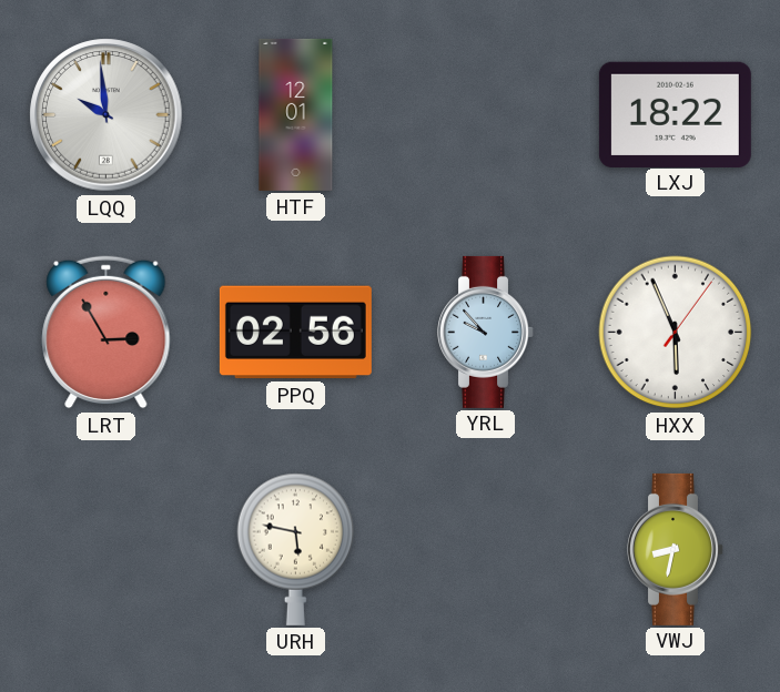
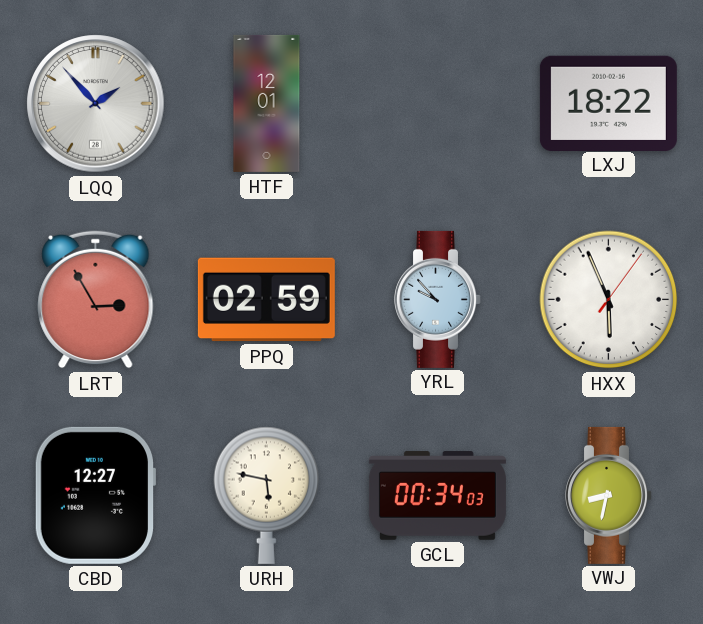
LQQ: 9:59 -> 1:53 (96, 104)
PPQ: 02:56 -> 02:59 (266, 300)
CBD: none -> 12:27 (94, 495)
GCL: none -> 00:34 (437, 496)
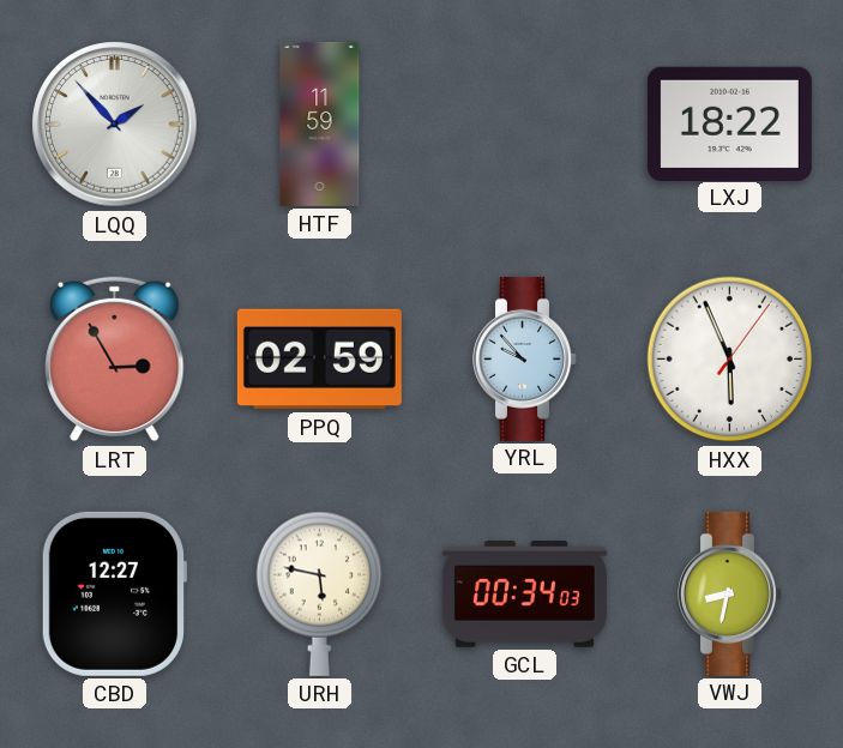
HTF: 12:01 -> 11:59 (320, 123)
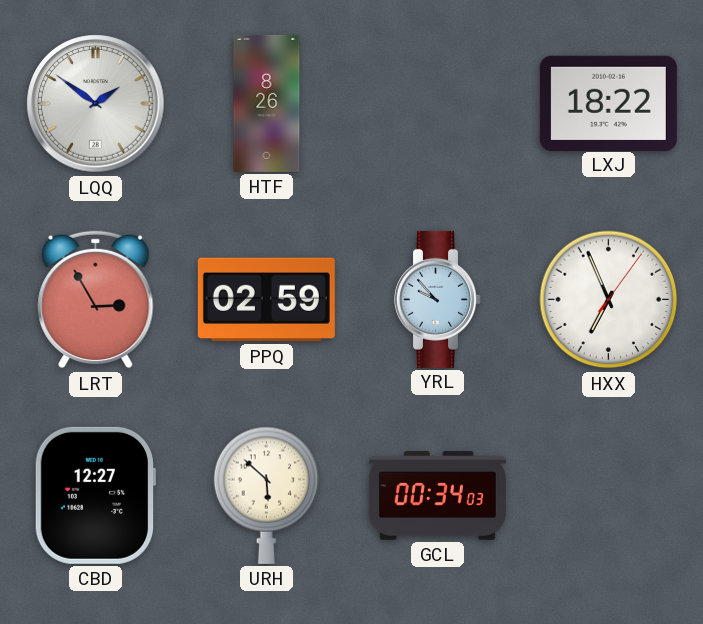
LQQ: 1:53 -> 1:51 (96, 104)
HTF: 11:59 -> 8:26 (267, 103)
HXX: 5:56 -> 6:56 (609, 300)
URH: 5:47 -> 5:52 (267, 495)
VWJ: 8:32 -> none (730, 593)
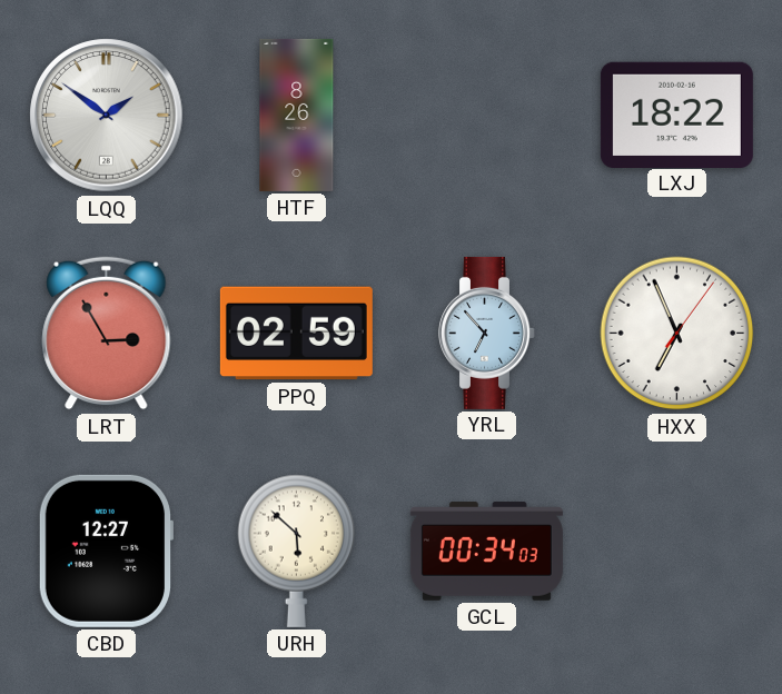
YRL: 9:53 -> 6:53 (487, 333)
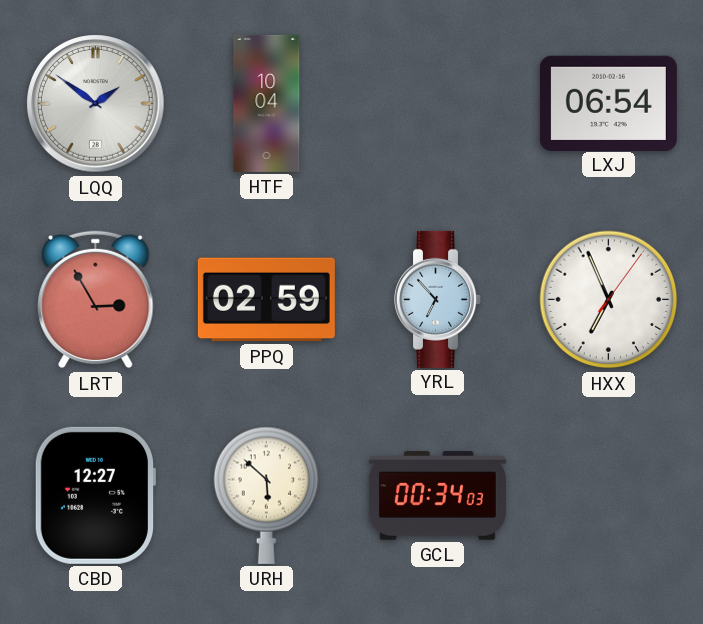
HTF: 8:26 -> 10:04 (267, 103)
LXJ: 18:22 -> 06:54 (608, 103)
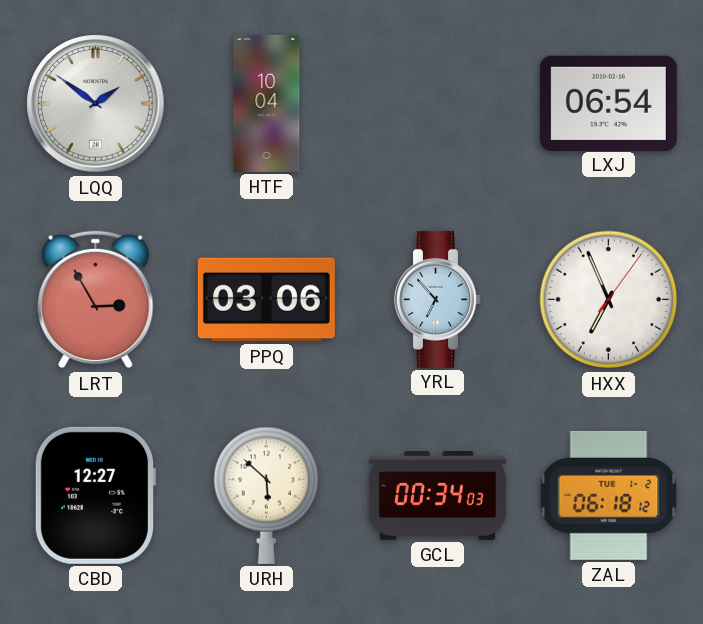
PPQ: 02:59 -> 03:06 (266, 300)
ZAL: none -> 06:18 (609, 495)
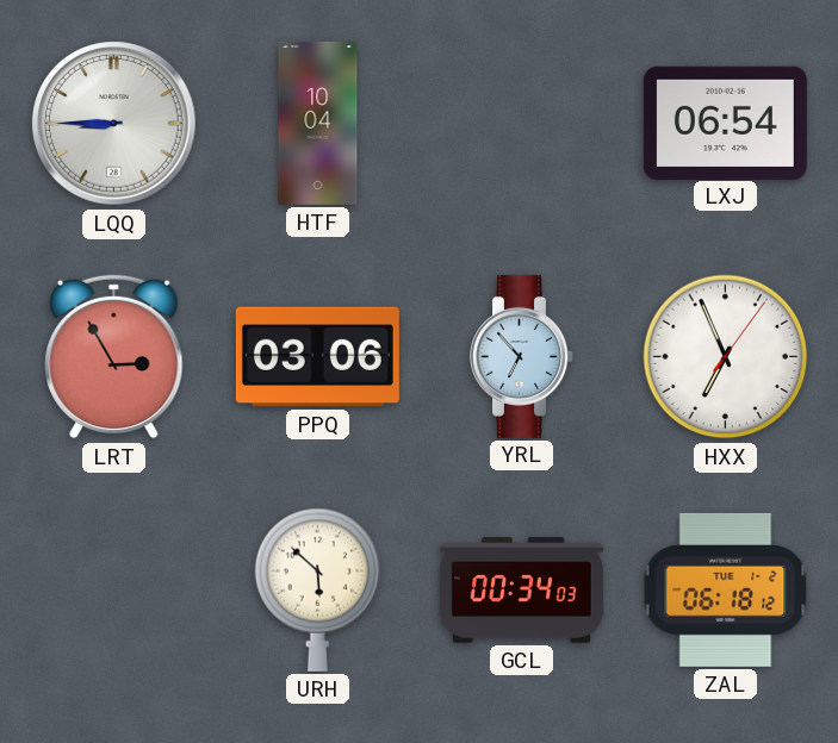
LQQ: 1:51 -> 8:45 (114, 124)
CBD: 12:27 -> none (94, 495)
